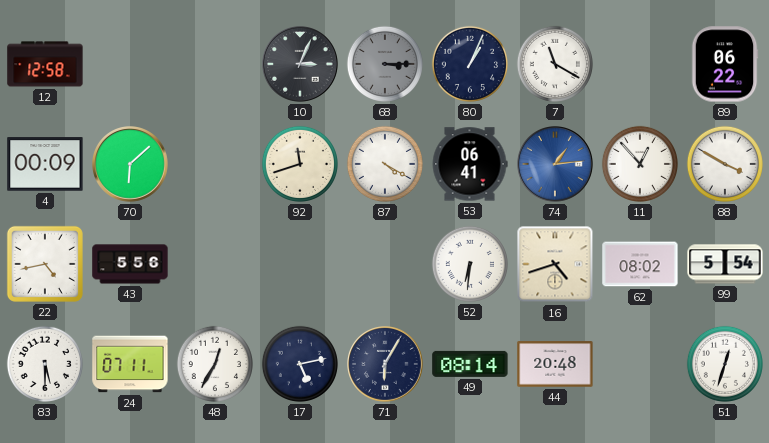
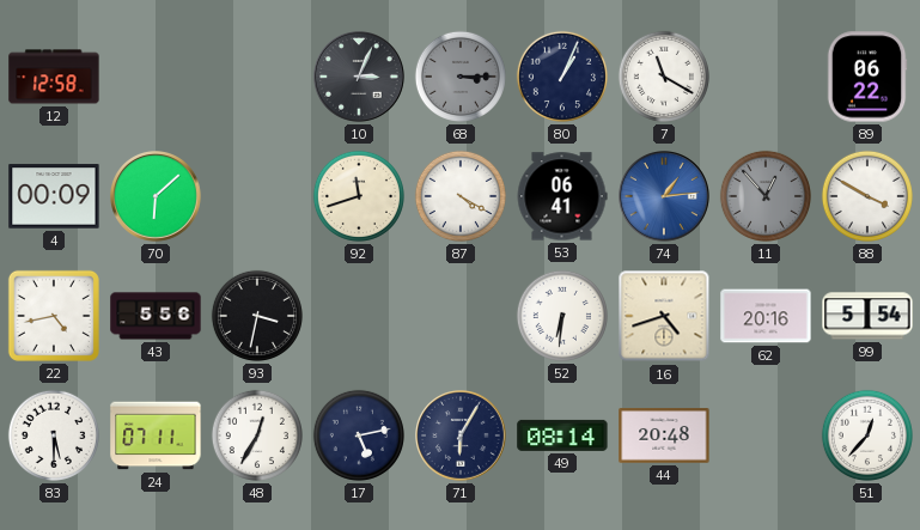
11 dial: white -> grey (766, 196)
93: none -> 3:32 (257, 316)
62: 08:02 -> 20:16 (766, 316)
51: 12:33 -> 12:37 (867, 435)
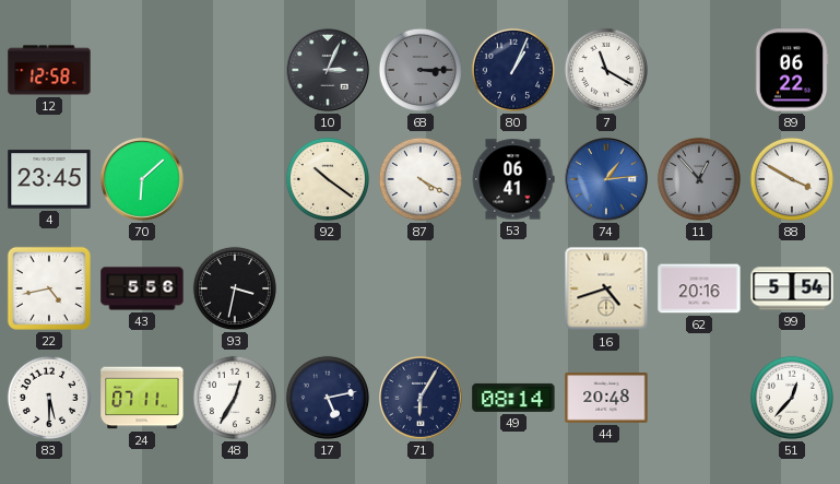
4: 00:09 -> 23:45 (49, 179)
92: 11:42 -> 10:21 (328, 179)
52: 6:31 -> none (562, 316)
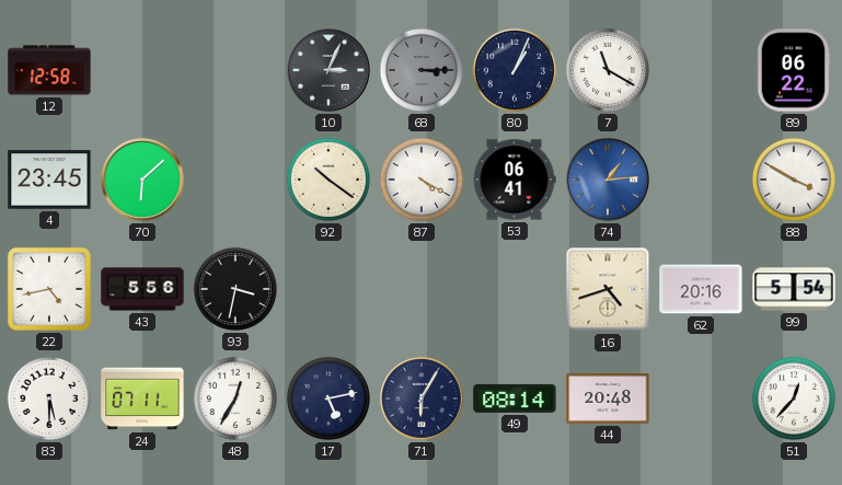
11: 12:53 -> none (699, 179)
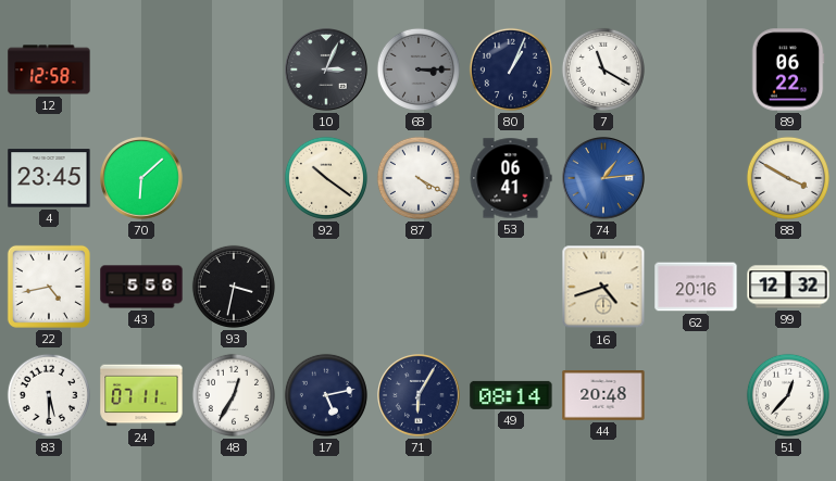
99: 5:54 -> 12:32 (788, 287)
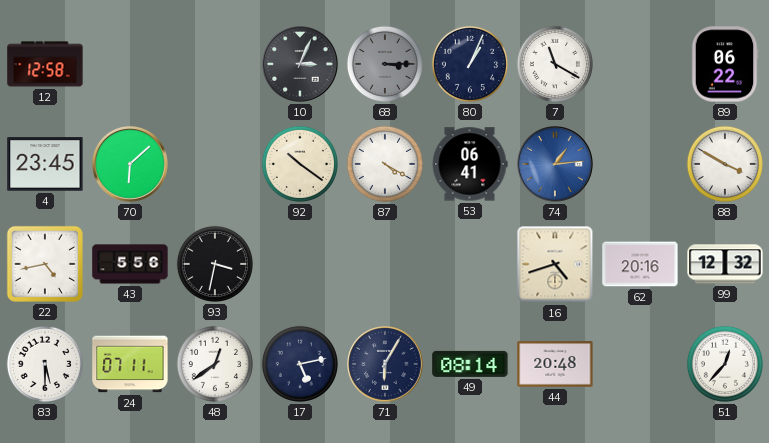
48: 12:35 -> 12:39 (215, 364)
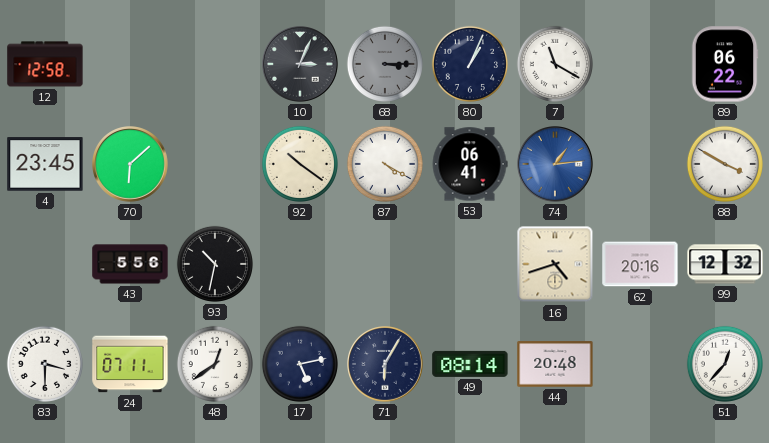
22: 4:43 -> none (45, 264)
93: 3:32 -> 10:32 (215, 264)
83: 5:30 -> 3:30 (45, 364)
